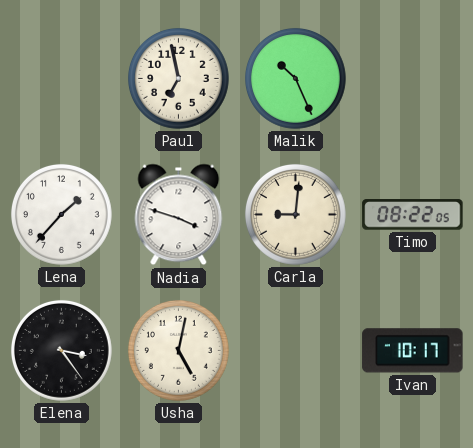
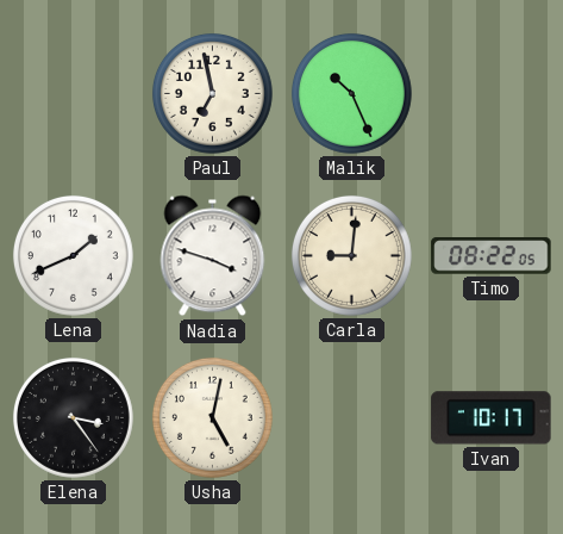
Lena: 1:37 -> 1:41 (73, 255)
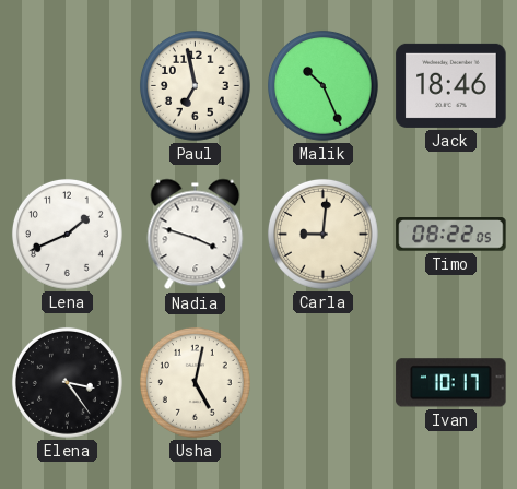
Jack: none -> 18:46 (451, 85)
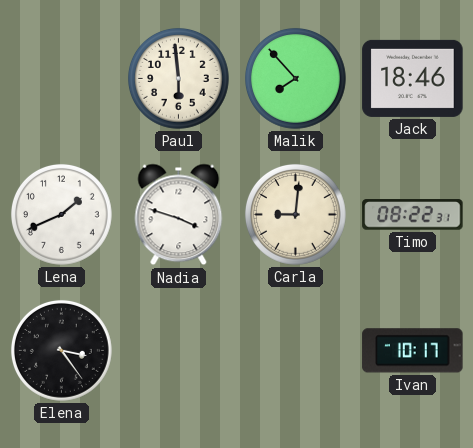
Paul: 6:58 -> 5:59 (178, 78)
Malik: 10:26 -> 7:53 (295, 78)
Timo: 08:22:05 -> 08:22:31 (413, 215)
Usha: 5:02 -> none (195, 382)
